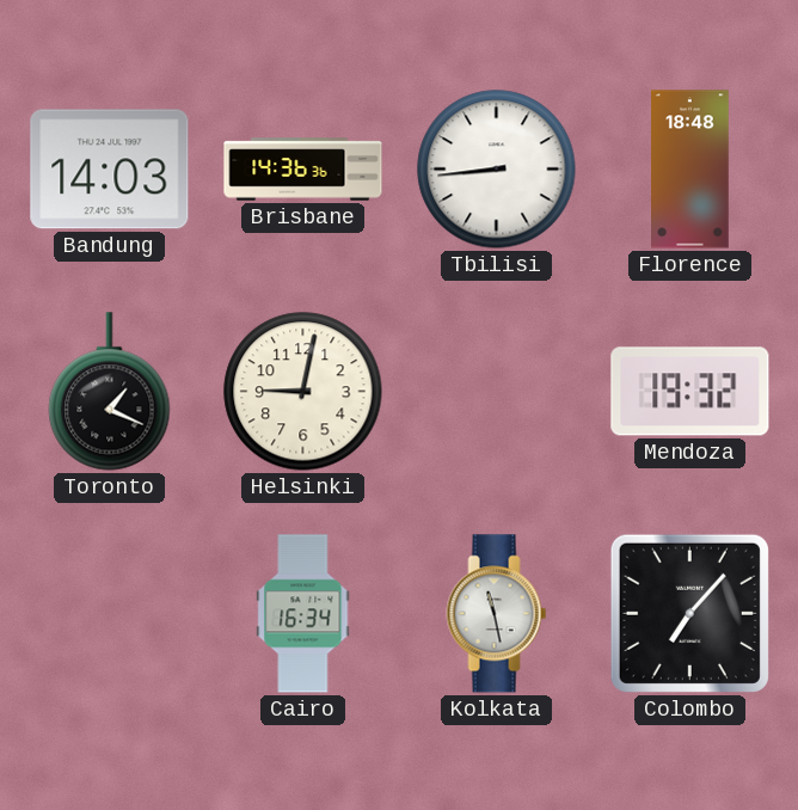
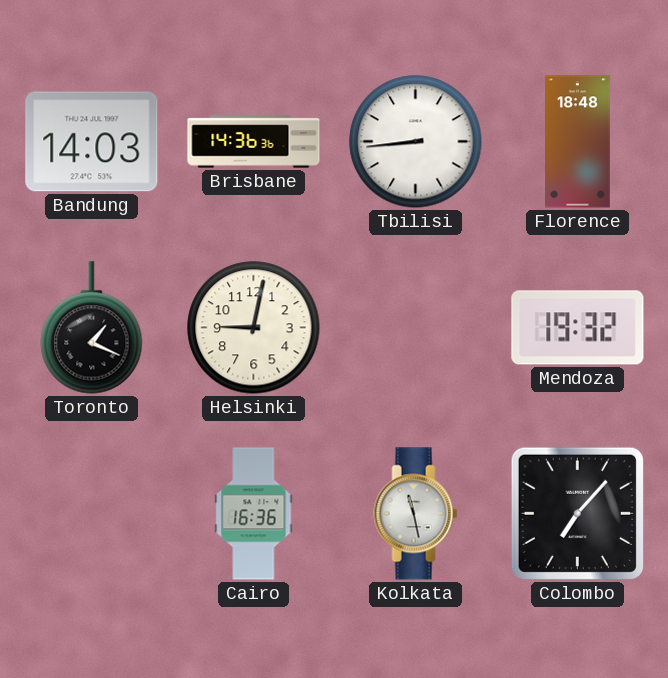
Cairo: 16:34 -> 16:36 (254, 514)
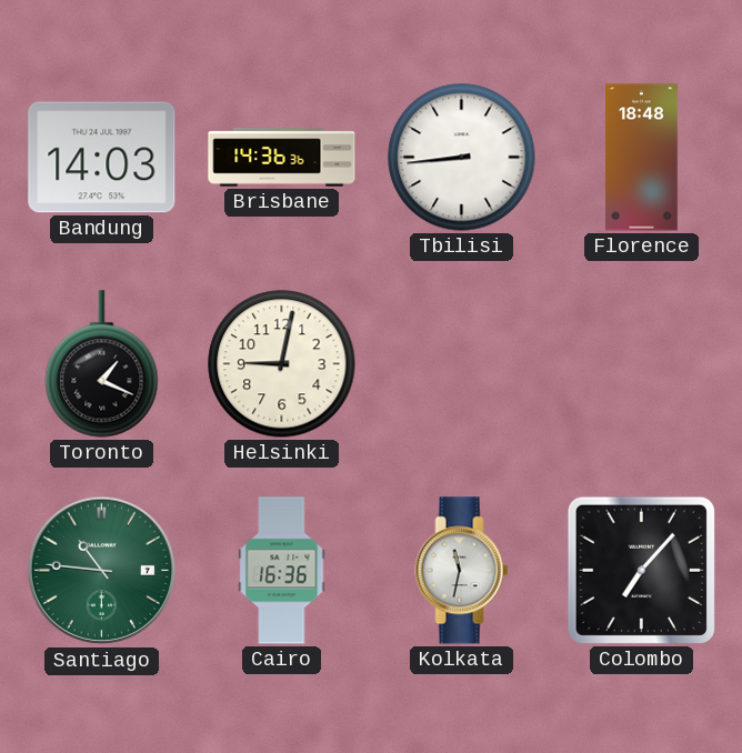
Mendoza: 19:32 -> none (578, 328)
Santiago: none -> 10:46 (102, 571)
Kolkata: 11:28 -> 11:32 (462, 571)
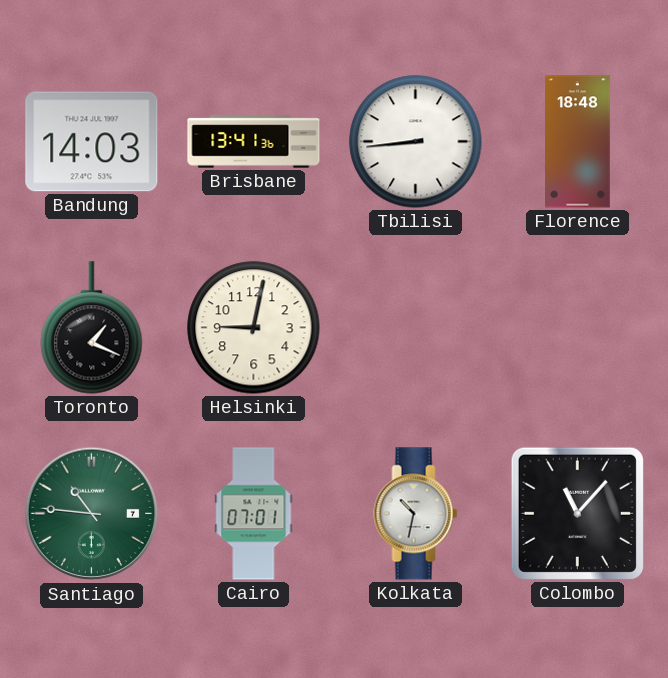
Brisbane: 14:36 -> 13:41 (254, 142)
Cairo: 16:36 -> 07:01 (254, 514)
Kolkata: 11:32 -> 10:32 (416, 514)
Colombo: 7:07 -> 11:07 (577, 513)
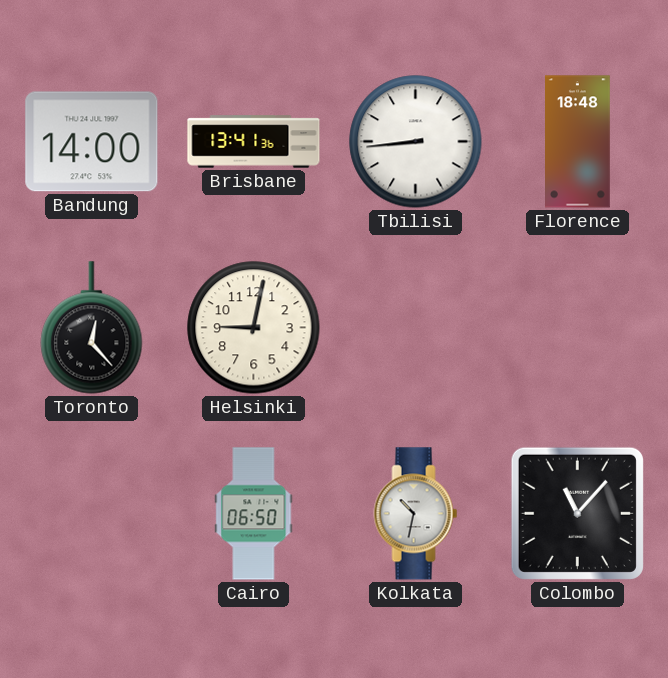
Bandung: 14:03 -> 14:00 (92, 142)
Toronto: 1:19 -> 12:23 (92, 328)
Santiago: 10:46 -> none (92, 514)
Cairo: 07:01 -> 06:50 (254, 514)
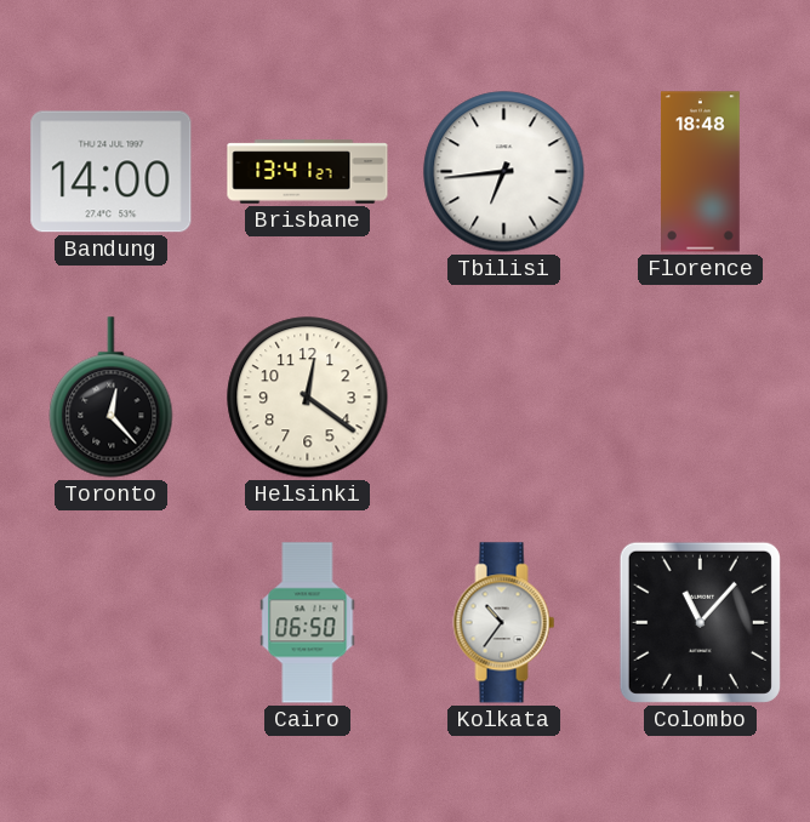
Brisbane: 13:41:36 -> 13:41:27 (308, 172)
Tbilisi: 8:44 -> 6:44 (504, 172)
Helsinki: 9:02 -> 12:21 (308, 398)
Kolkata: 10:32 -> 10:36 (504, 623)
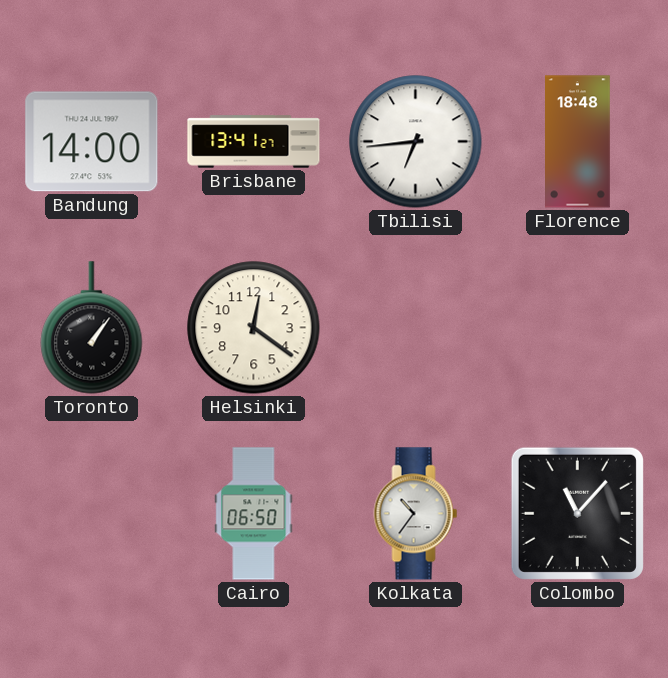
Toronto: 12:23 -> 1:06 (92, 328)
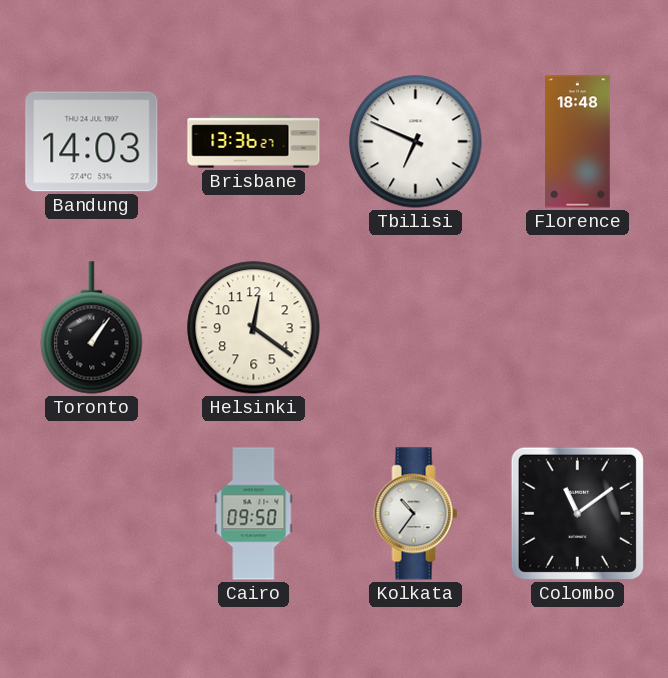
Bandung: 14:00 -> 14:03 (92, 142)
Brisbane: 13:41 -> 13:36 (254, 142)
Tbilisi: 6:44 -> 6:49 (416, 142)
Cairo: 06:50 -> 09:50 (254, 514)
Colombo: 11:07 -> 11:09 (577, 513)
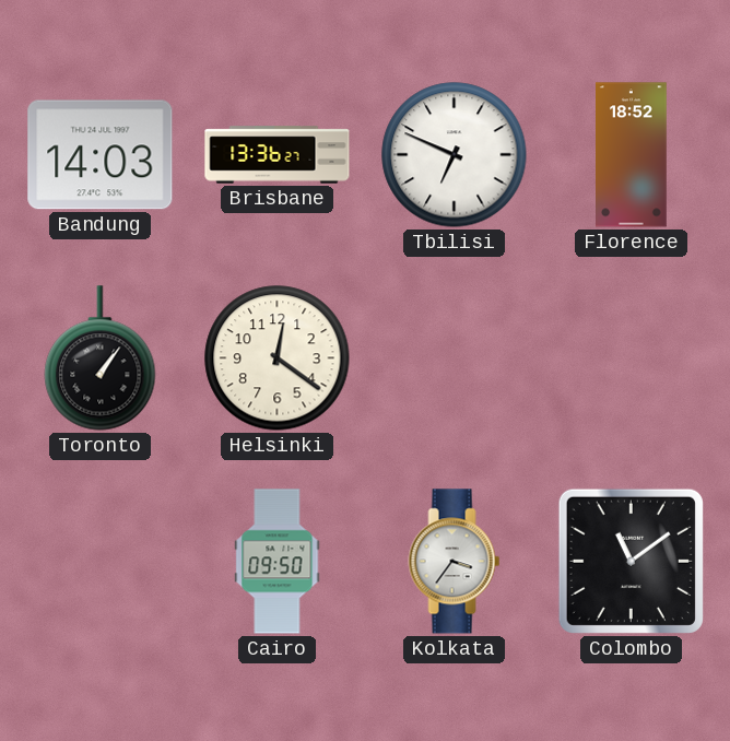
Florence: 18:48 -> 18:52 (632, 155)
Kolkata: 10:36 -> 3:36 (455, 562)
